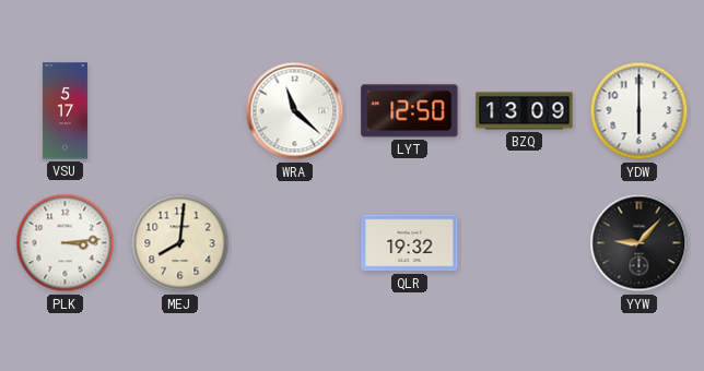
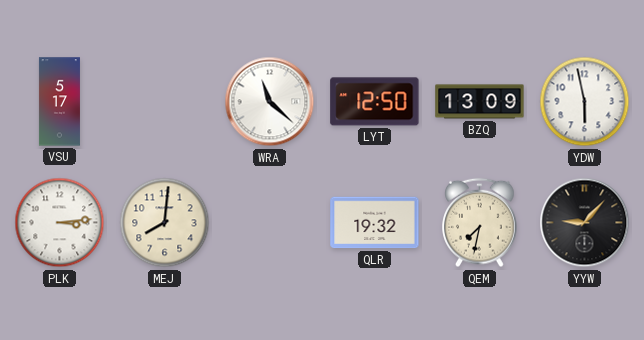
YDW: 6:00 -> 5:58 (585, 102)
QEM: none -> 7:32 (480, 223)
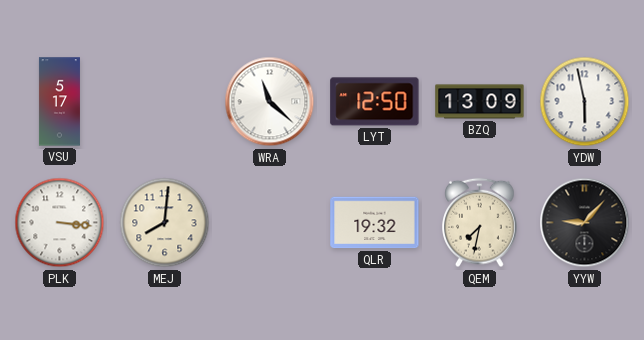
PLK: 3:14 -> 3:16 (60, 223)
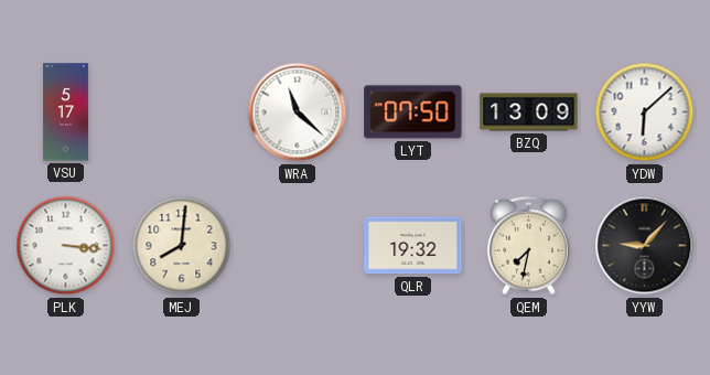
LYT: 12:50 -> 07:50 (413, 113)
YDW: 5:58 -> 6:08 (645, 113)
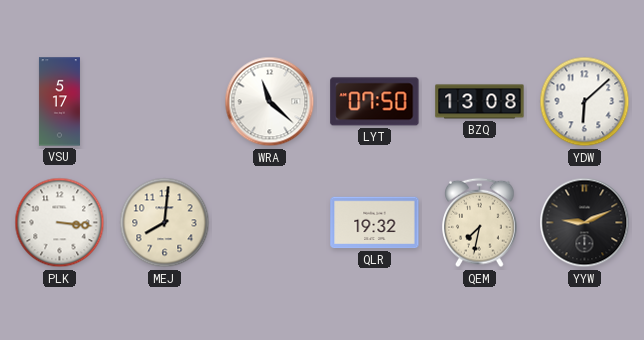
BZQ: 13:09 -> 13:08 (480, 102)
YYW: 9:07 -> 9:11 (585, 223)
